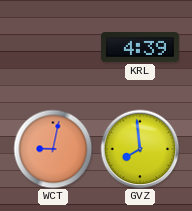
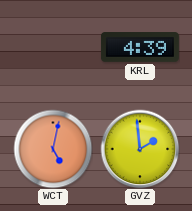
WCT: 9:02 -> 5:02 (53, 149)
GVZ: 7:59 -> 1:59 (140, 149)
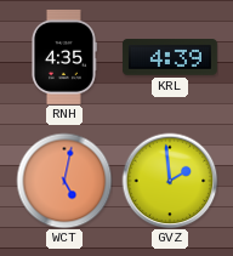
RNH: none -> 4:35 (64, 57)
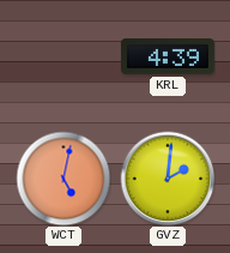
RNH: 4:35 -> none (64, 57)
GVZ: 1:59 -> 2:01 (168, 179)
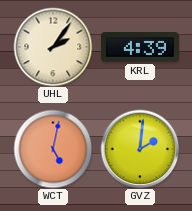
UHL: none -> 2:06 (53, 47)
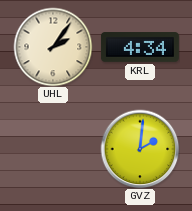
KRL: 4:39 -> 4:34 (140, 47)
WCT: 5:02 -> none (53, 149)
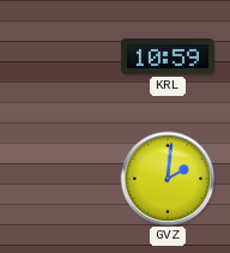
UHL: 2:06 -> none (53, 47)
KRL: 4:34 -> 10:59 (168, 56)
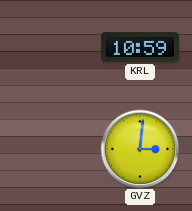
GVZ: 2:01 -> 3:01 (140, 149)
